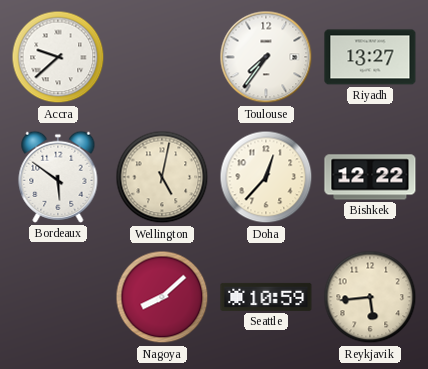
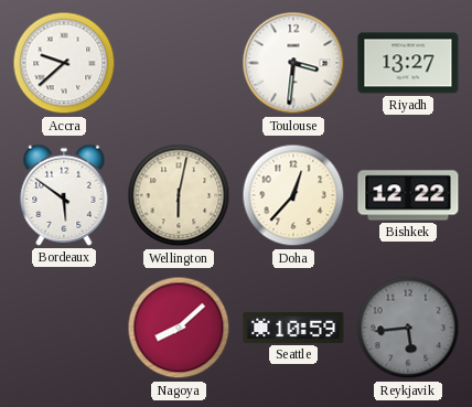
Toulouse: 7:36 -> 3:31 (293, 63)
Wellington: 5:02 -> 6:02 (179, 195)
Reykjavik dial: cream -> grey (408, 328)
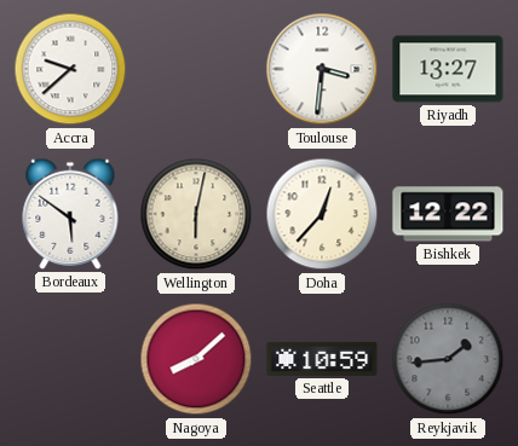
Reykjavik: 5:44 -> 1:44 (448, 359)
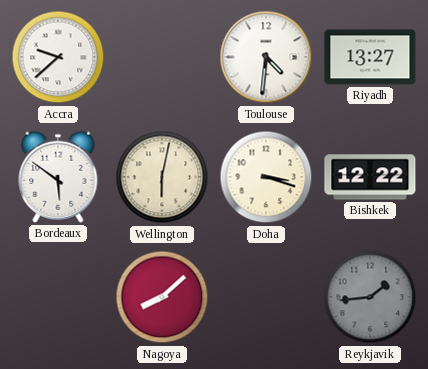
Toulouse: 3:31 -> 4:31 (266, 57)
Doha: 12:37 -> 3:18 (266, 177)
Seattle: 10:59 -> none (322, 359)
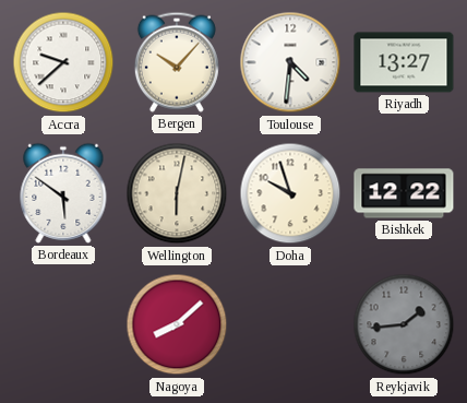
Bergen: none -> 10:07 (177, 62)
Doha: 3:18 -> 9:57 (290, 193)
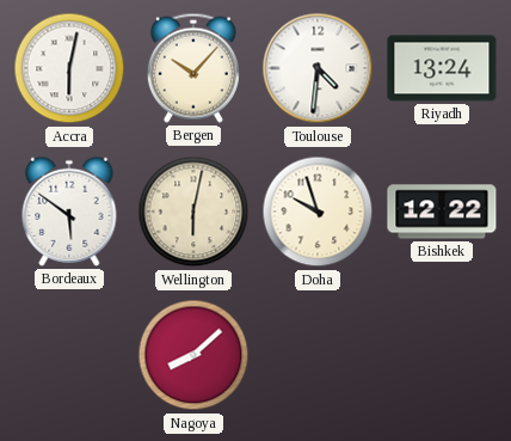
Accra: 9:38 -> 6:02 (69, 68)
Riyadh: 13:27 -> 13:24 (442, 68)
Reykjavik: 1:44 -> none (404, 324)
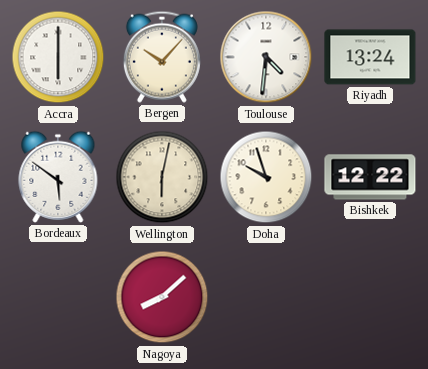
Accra: 6:02 -> 6:00 (58, 57)
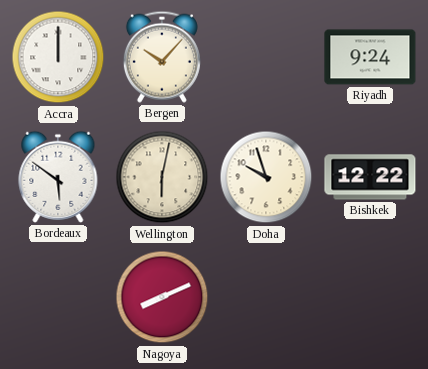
Accra: 6:00 -> 12:00 (58, 57)
Toulouse: 4:31 -> none (266, 57)
Riyadh: 13:24 -> 9:24 (370, 57)
Nagoya: 8:08 -> 8:11 (162, 297)
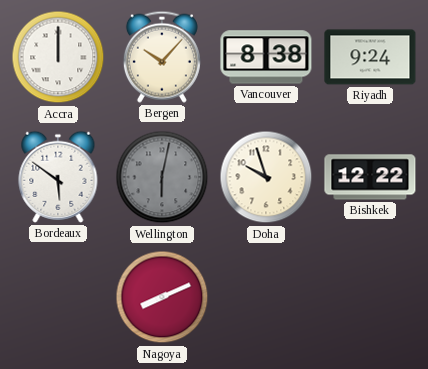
Vancouver: none -> 8:38 (266, 57)
Wellington dial: cream -> grey (162, 177)
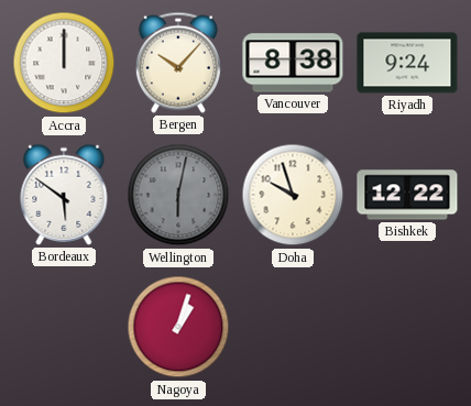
Nagoya: 8:11 -> 1:03 (178, 327)
